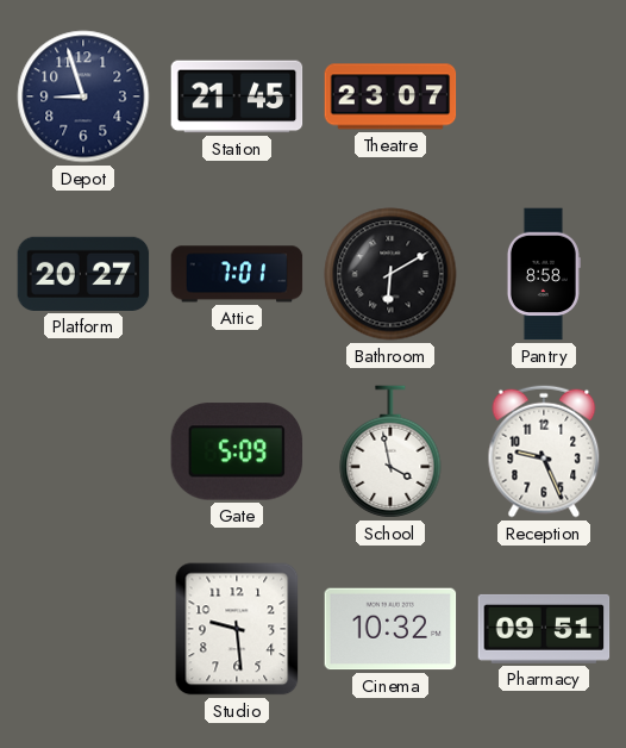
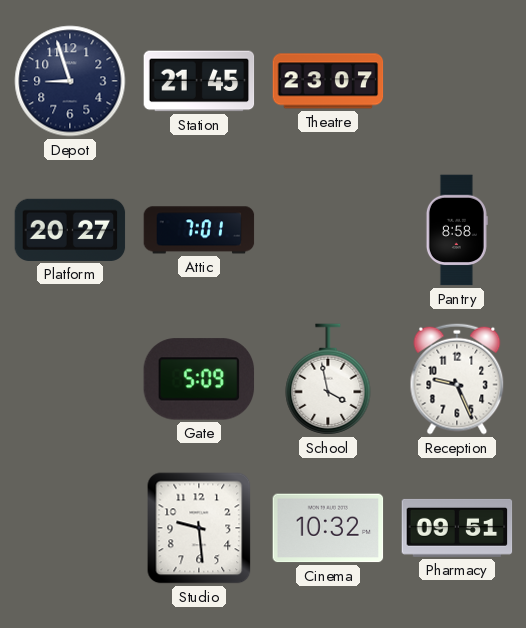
Bathroom: 6:10 -> none (390, 274)
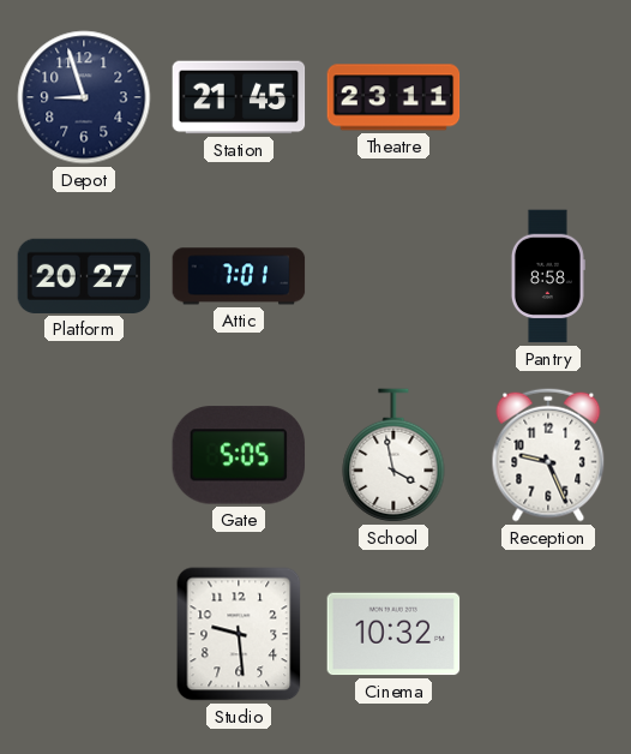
Theatre: 23:07 -> 23:11 (393, 97)
Gate: 5:09 -> 5:05 (239, 455)
Pharmacy: 09:51 -> none (457, 528)
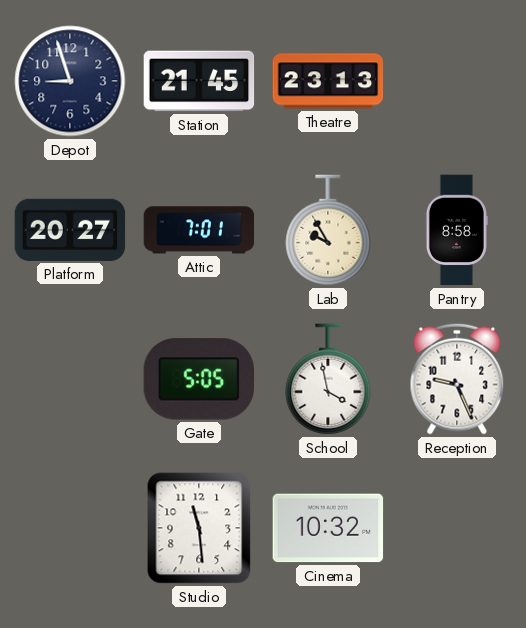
Theatre: 23:11 -> 23:13 (328, 81)
Lab: none -> 9:55 (328, 230)
Studio: 9:29 -> 11:29 (199, 528)
